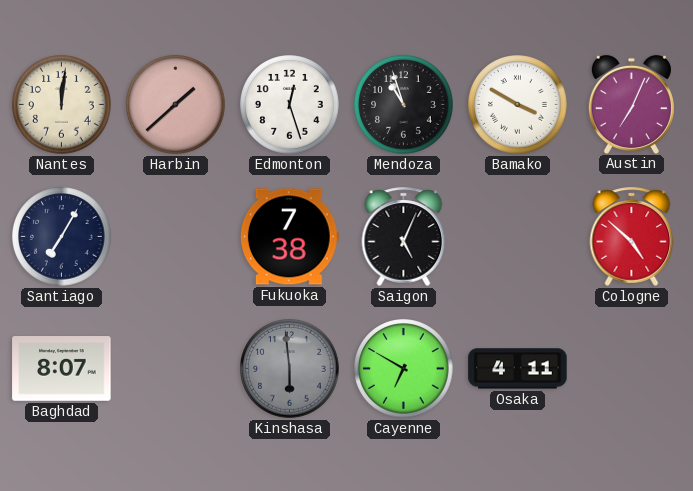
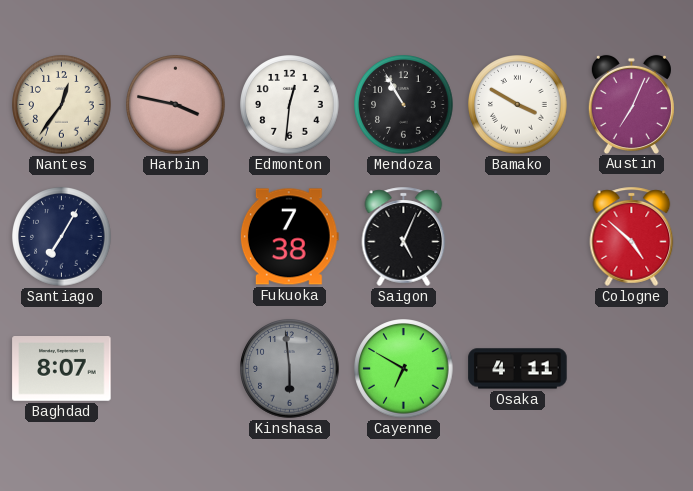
Nantes: 12:01 -> 12:36 (62, 105)
Harbin: 1:38 -> 3:47 (176, 105)
Edmonton: 12:27 -> 12:31 (290, 105)
Mendoza: 10:57 -> 10:55 (404, 105)
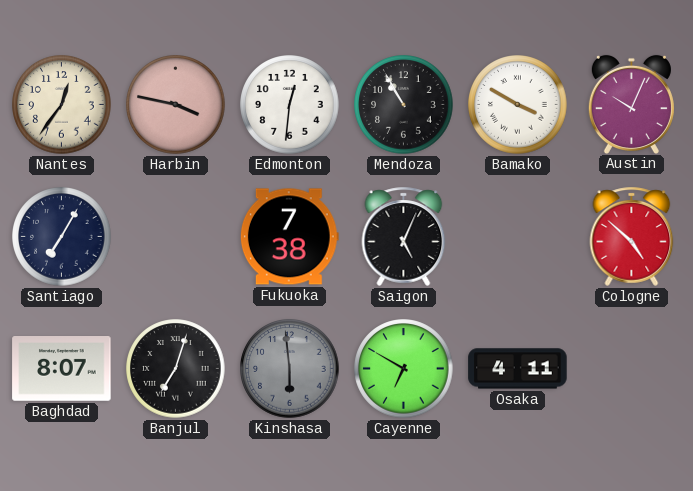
Austin: 7:04 -> 10:04 (631, 104)
Banjul: none -> 7:03 (176, 369)
